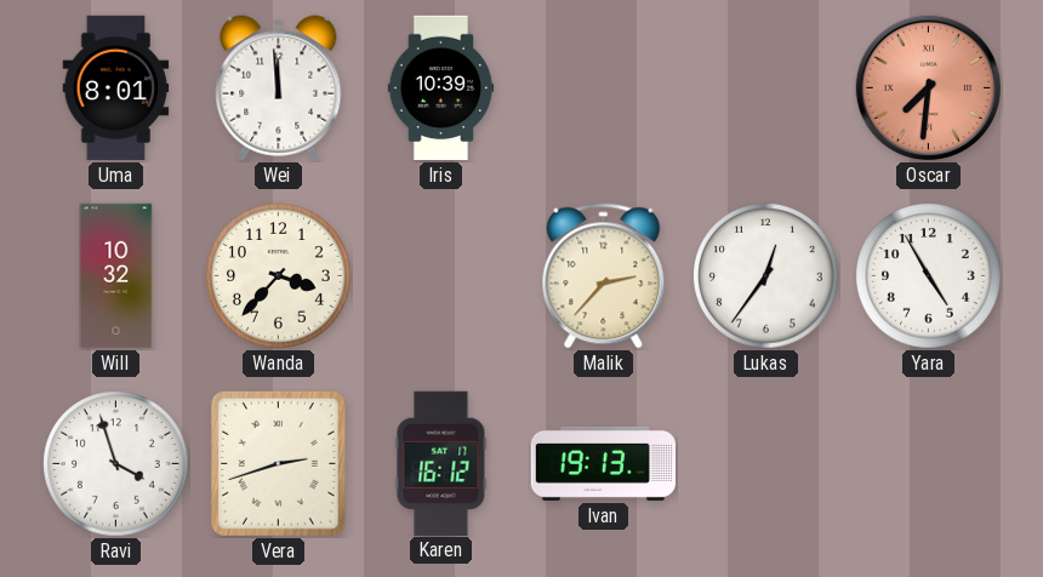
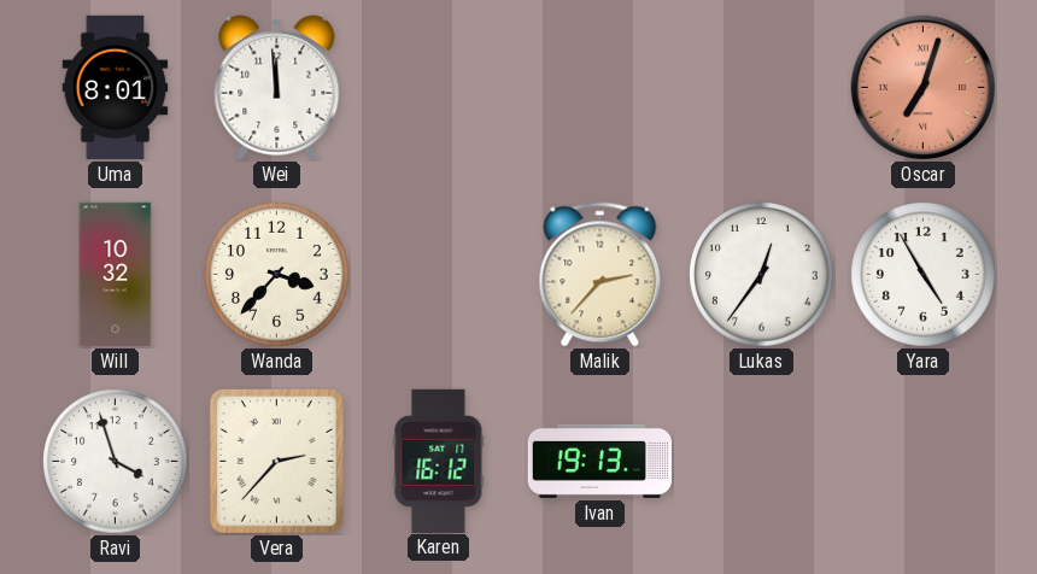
Iris: 10:39 -> none (441, 88)
Oscar: 7:31 -> 7:03 (924, 88)
Vera: 2:42 -> 2:37 (276, 461)
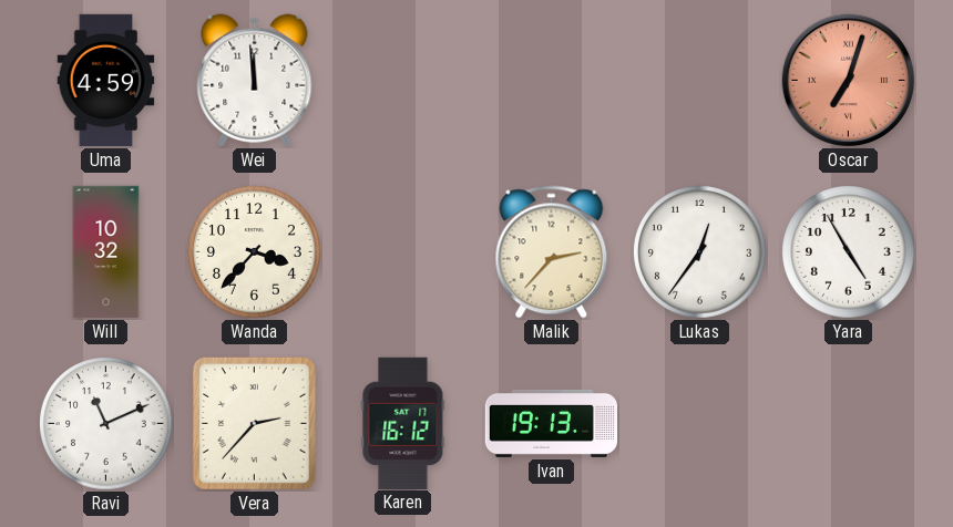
Uma: 8:01 -> 4:59 (106, 81)
Ravi: 3:57 -> 11:11 (106, 424)
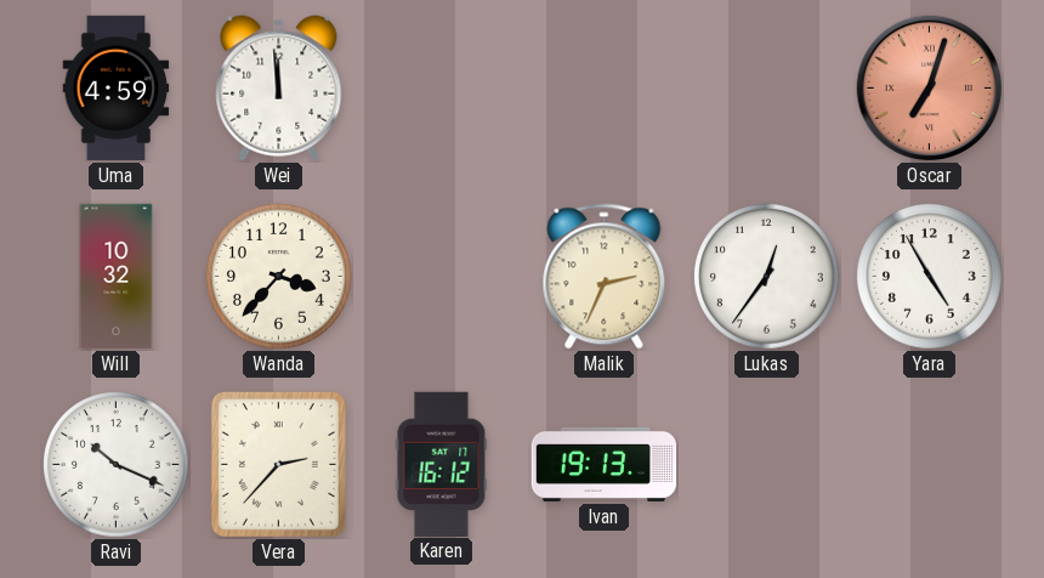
Malik: 2:37 -> 2:34 (605, 277)
Ravi: 11:11 -> 10:19 (117, 465)
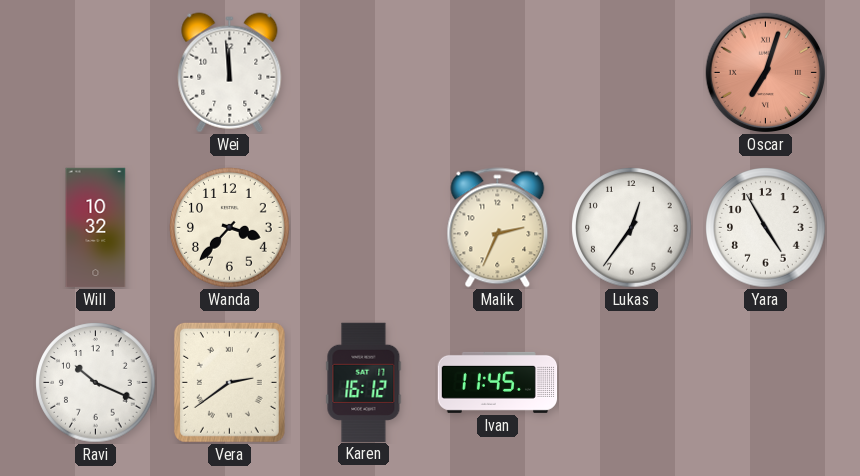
Uma: 4:59 -> none (117, 89)
Vera: 2:37 -> 2:39 (229, 382)
Ivan: 19:13 -> 11:45 (498, 382)
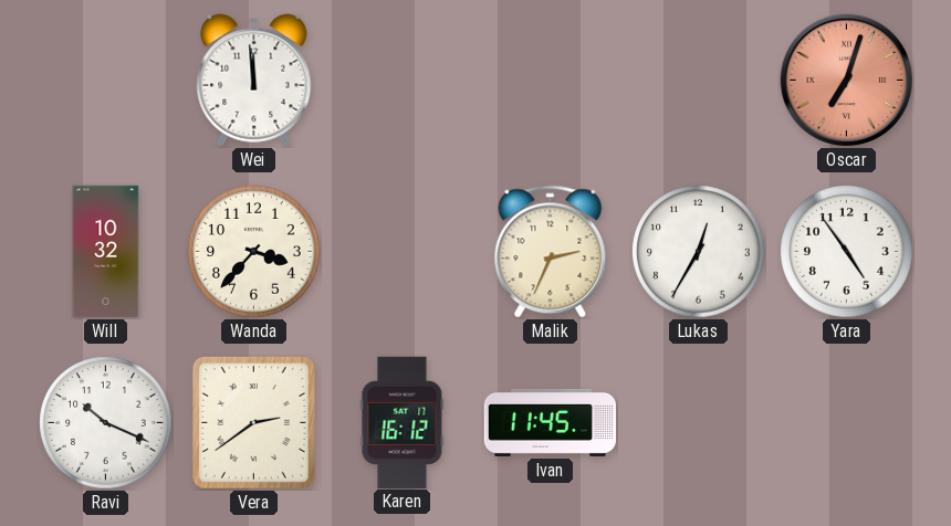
Lukas: 12:36 -> 12:35 (699, 252)
Yara: 4:55 -> 4:54 (847, 252)
